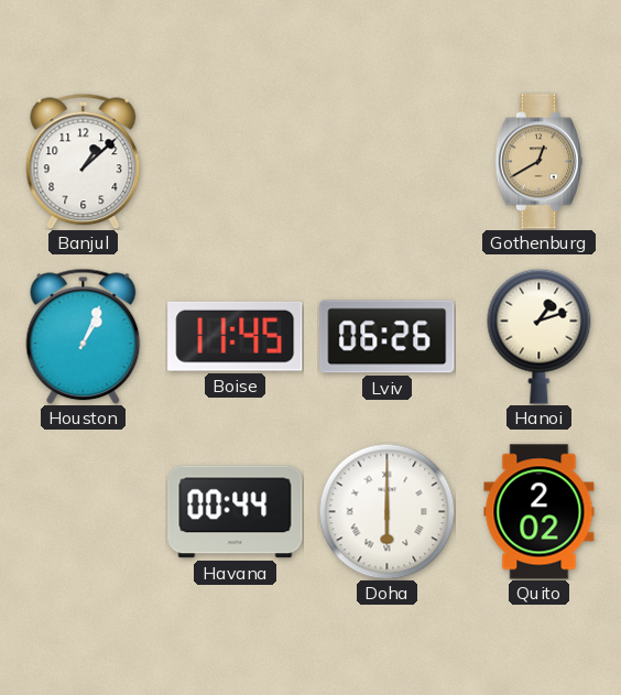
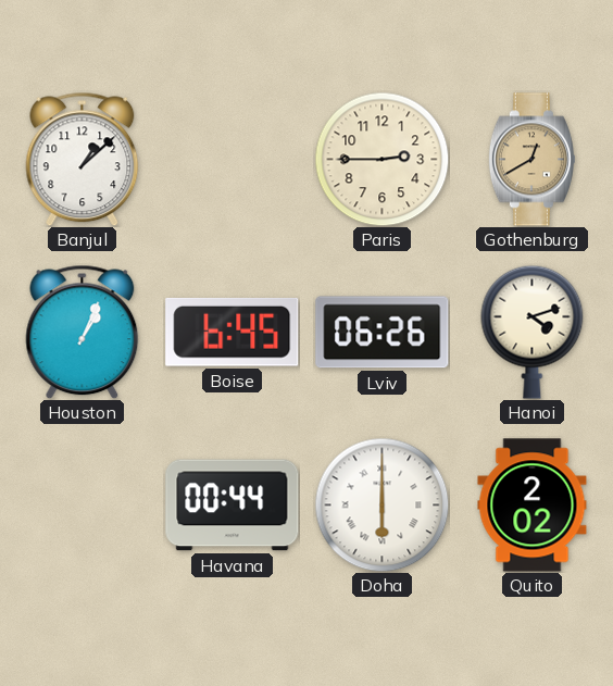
Paris: none -> 2:45 (381, 159)
Boise: 11:45 -> 6:45 (233, 332)
Hanoi: 1:12 -> 4:12 (533, 332)
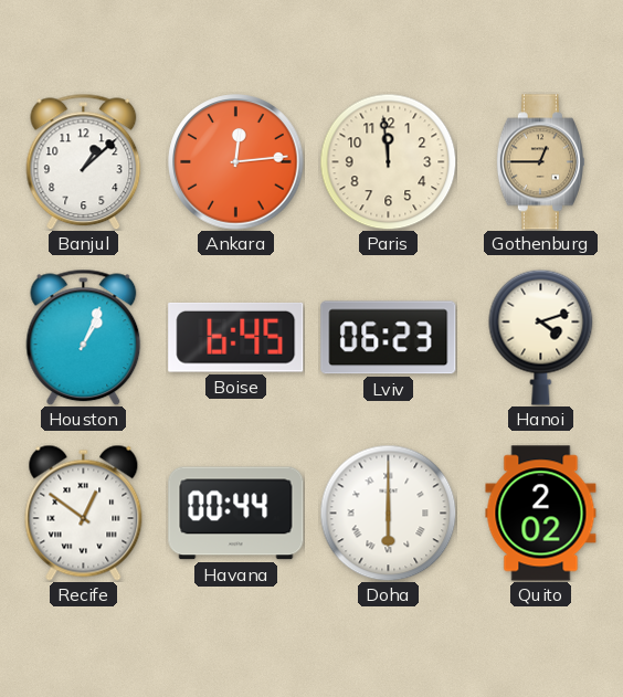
Ankara: none -> 12:14 (236, 162)
Paris: 2:45 -> 11:59 (388, 161)
Gothenburg: 12:40 -> 12:45 (540, 162)
Lviv: 06:26 -> 06:23 (389, 338)
Recife: none -> 12:51 (84, 513)
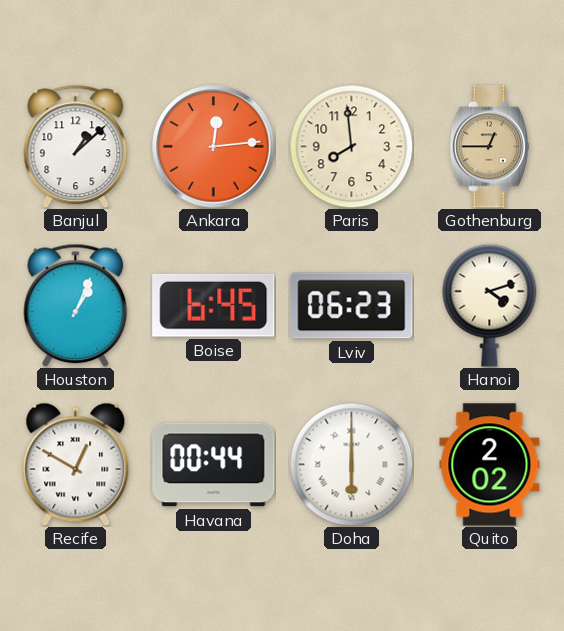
Paris: 11:59 -> 7:59 (351, 146)
Recife: 12:51 -> 12:50 (76, 464)
